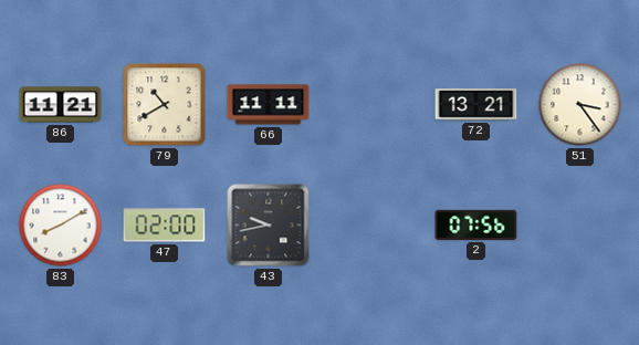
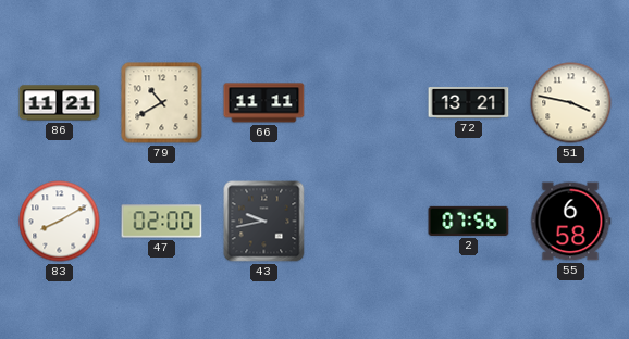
51: 3:24 -> 3:47 (571, 103)
55: none -> 6:58 (570, 222)
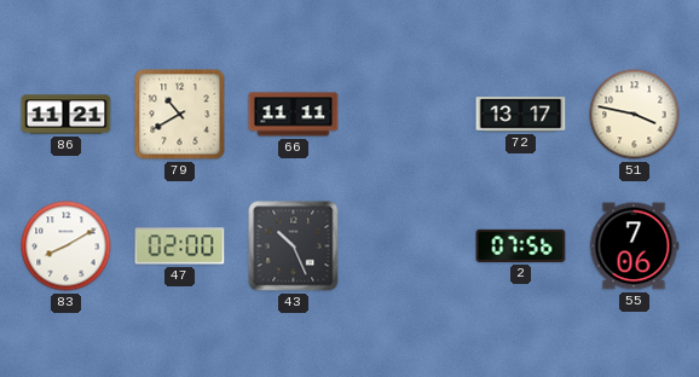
72: 13:21 -> 13:17 (521, 115)
43: 9:43 -> 10:26 (294, 246)
55: 6:58 -> 7:06 (634, 246)
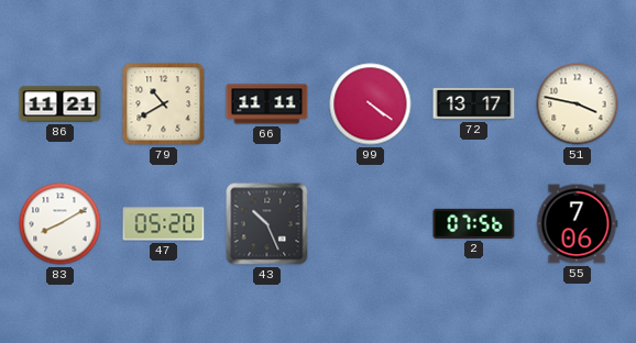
99: none -> 4:21 (371, 104)
47: 02:00 -> 05:20 (164, 224)
